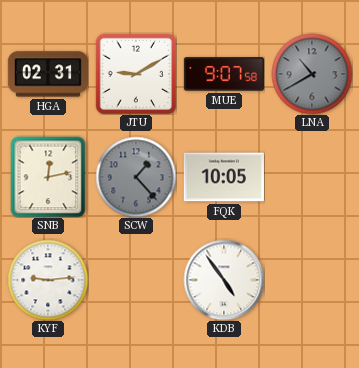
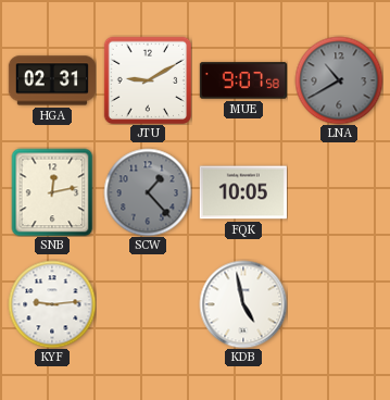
KDB: 4:54 -> 4:58 (243, 304)
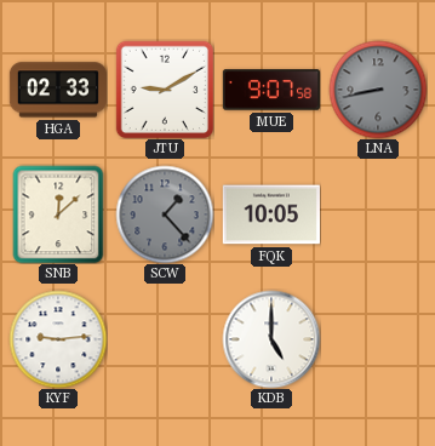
HGA: 02:31 -> 02:33 (57, 90)
LNA: 10:40 -> 8:43 (378, 90)
SNB: 12:13 -> 12:08 (58, 215)
KDB: 4:58 -> 5:00 (271, 339)
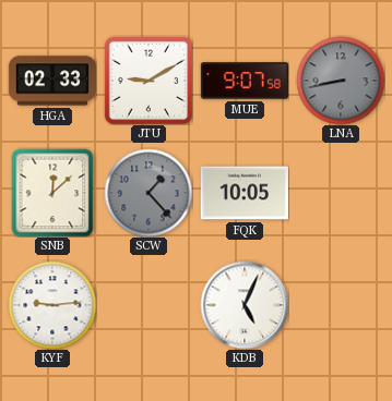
KDB: 5:00 -> 5:04 (245, 305)
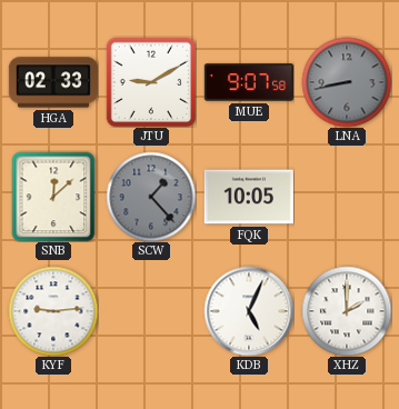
XHZ: none -> 2:00 (347, 311)
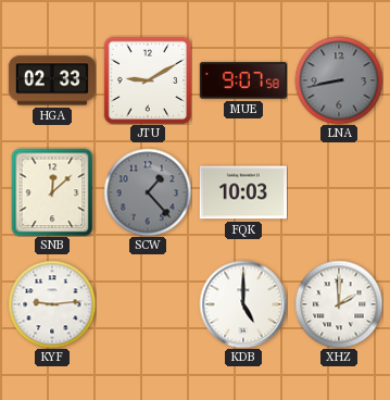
FQK: 10:05 -> 10:03 (243, 192)
KDB: 5:04 -> 5:00 (243, 304)
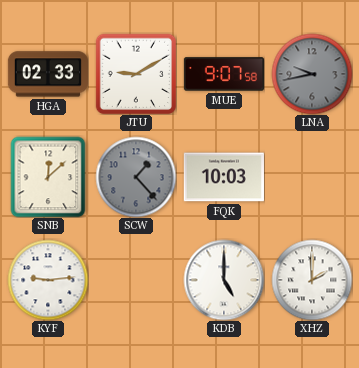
LNA: 8:43 -> 9:43 (312, 74)
